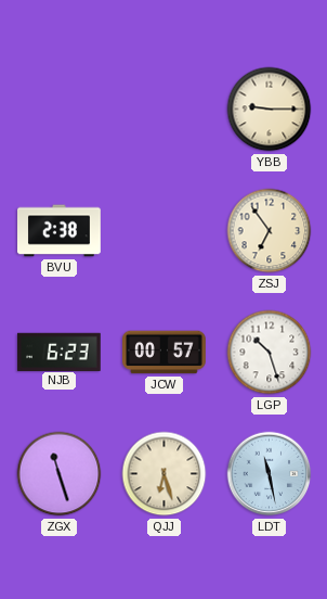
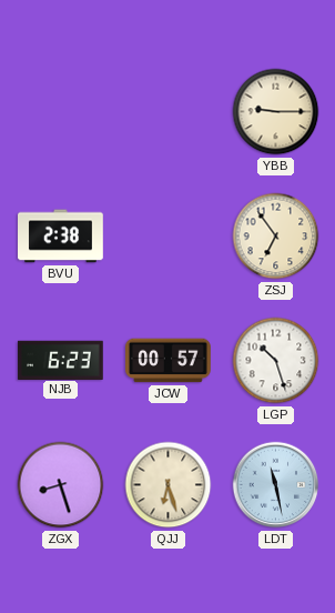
ZGX: 11:27 -> 8:27 (61, 485)
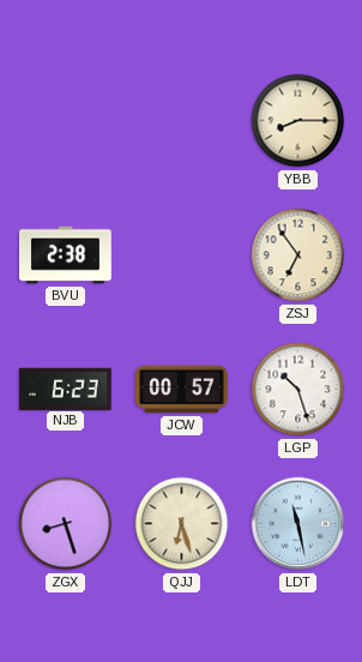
YBB: 9:15 -> 8:15 (298, 121)
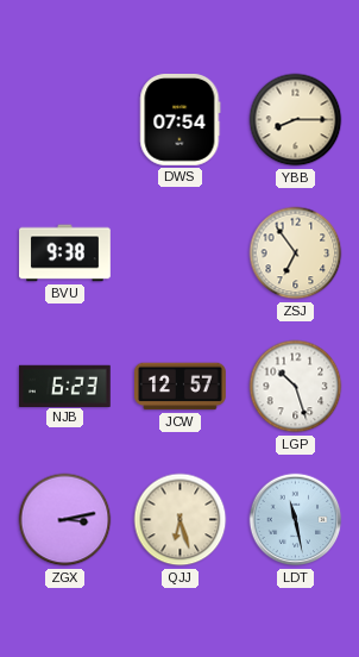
DWS: none -> 07:54 (181, 120)
BVU: 2:38 -> 9:38 (65, 254)
JCW: 00:57 -> 12:57 (181, 387)
ZGX: 8:27 -> 3:13 (65, 520)
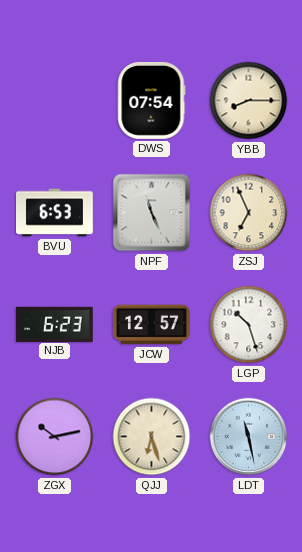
BVU: 9:38 -> 6:53 (55, 213)
NPF: none -> 11:26 (152, 213)
ZSJ: 6:54 -> 6:56 (249, 213)
ZGX: 3:13 -> 10:13 (55, 437)
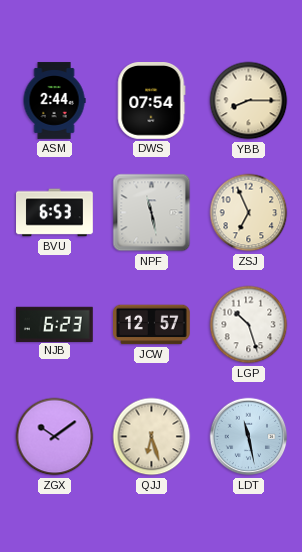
ASM: none -> 2:44 (54, 101)
NPF: 11:26 -> 11:28 (152, 213)
ZGX: 10:13 -> 10:09 (55, 437)
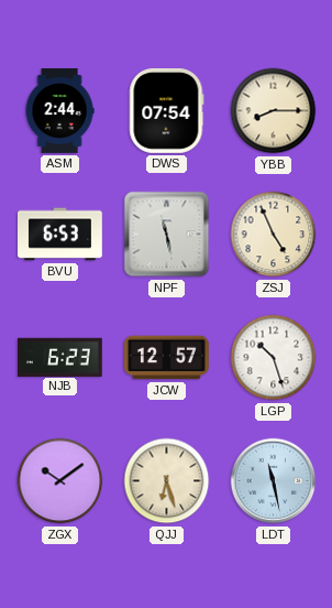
ZSJ: 6:56 -> 4:56 (274, 235)
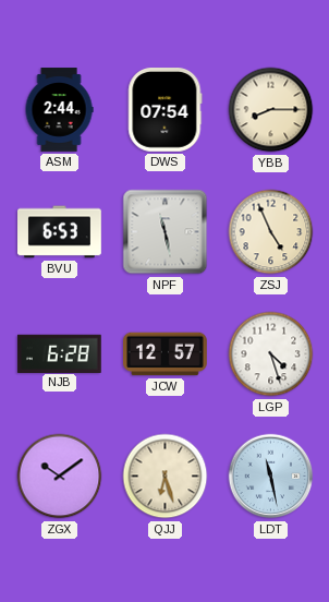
NJB: 6:23 -> 6:28 (59, 353)
LGP: 10:27 -> 4:27 (271, 354)
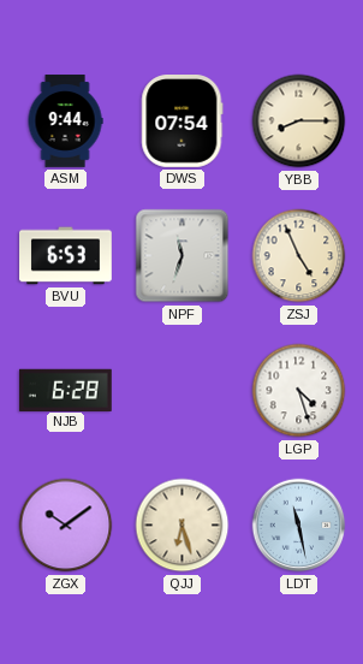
ASM: 2:44 -> 9:44 (65, 121)
NPF: 11:28 -> 11:33 (183, 256)
JCW: 12:57 -> none (166, 354)
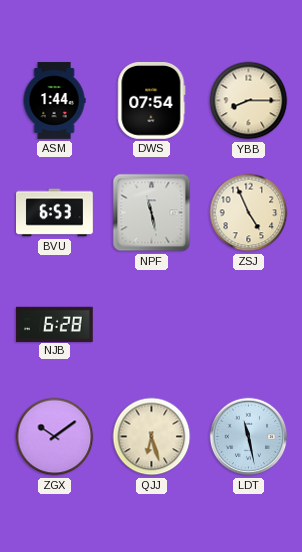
ASM: 9:44 -> 1:44 (54, 101)
NPF: 11:33 -> 11:28 (152, 213)
LGP: 4:27 -> none (299, 391)
